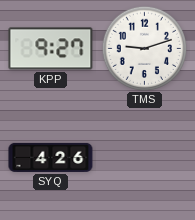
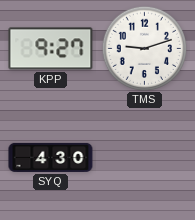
SYQ: 4:26 -> 4:30 (51, 157)
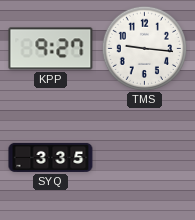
TMS: 9:12 -> 9:16 (144, 48)
SYQ: 4:30 -> 3:35 (51, 157)
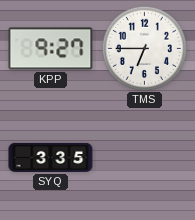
TMS: 9:16 -> 6:45 (144, 48)
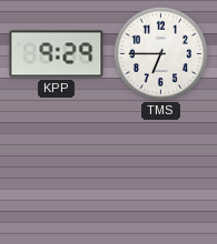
KPP: 9:27 -> 9:29 (57, 54)
SYQ: 3:35 -> none (51, 157)
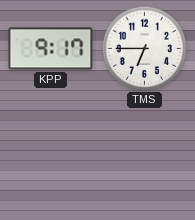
KPP: 9:29 -> 9:17 (51, 49)
